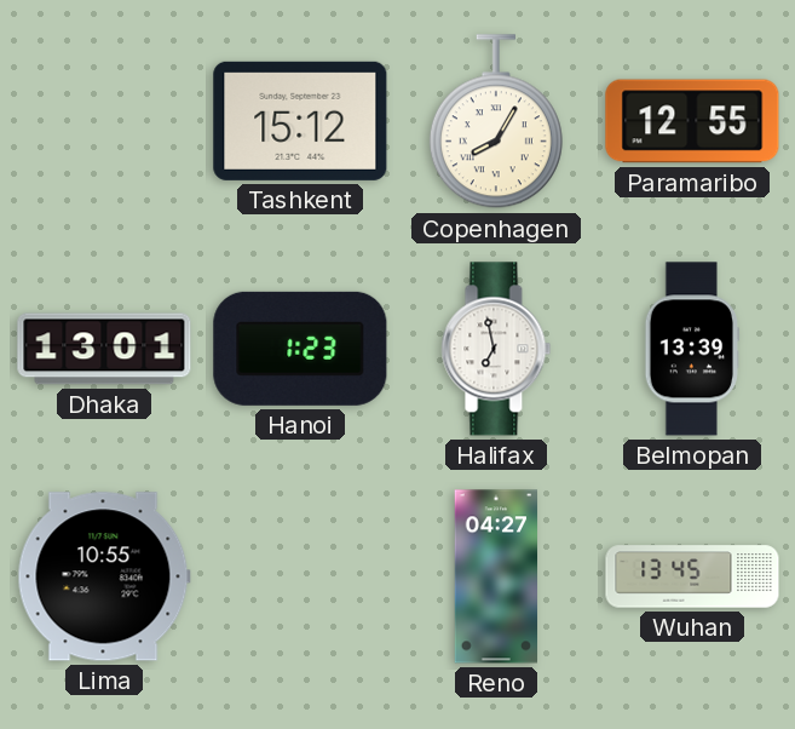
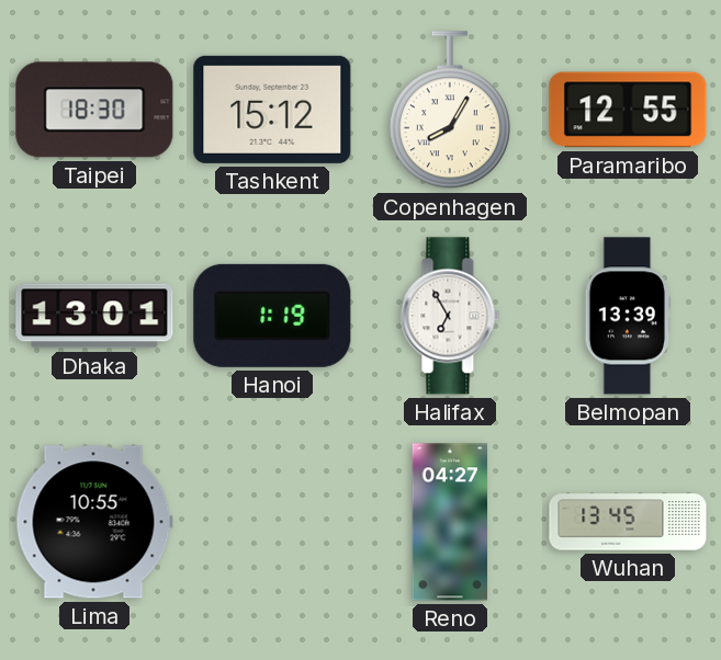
Taipei: none -> 18:30 (94, 110)
Hanoi: 1:23 -> 1:19 (272, 316)
Halifax: 6:58 -> 6:55 (450, 316)
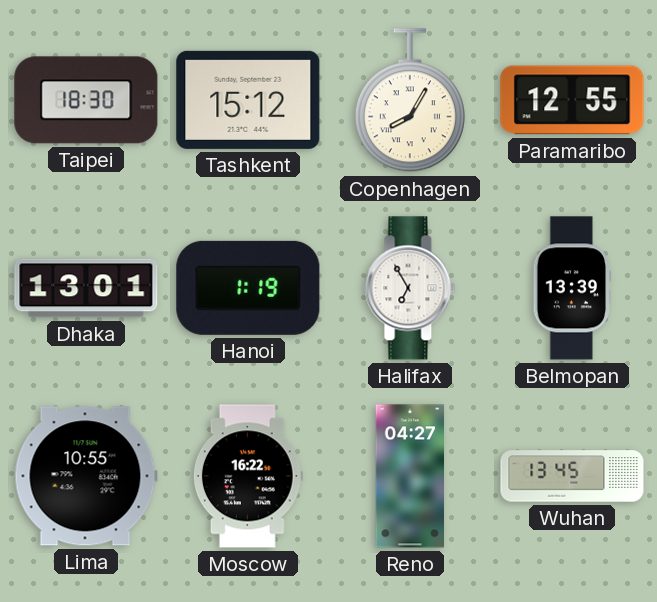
Moscow: none -> 16:22 (248, 476)
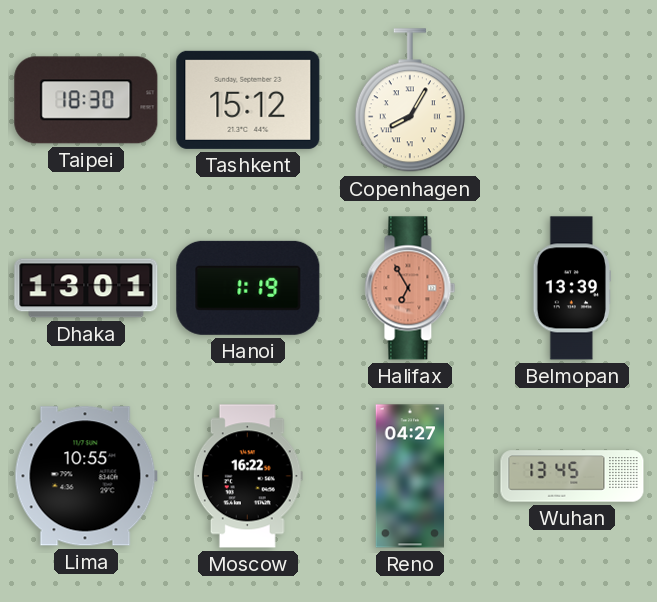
Paramaribo: 12:55 -> none (572, 100)
Halifax dial: white -> salmon (410, 288)
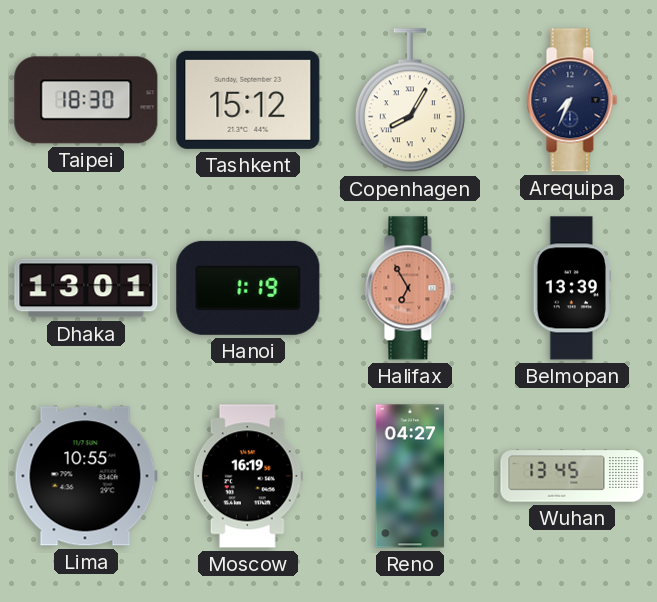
Arequipa: none -> 7:34 (572, 100)
Moscow: 16:22 -> 16:19 (248, 476)
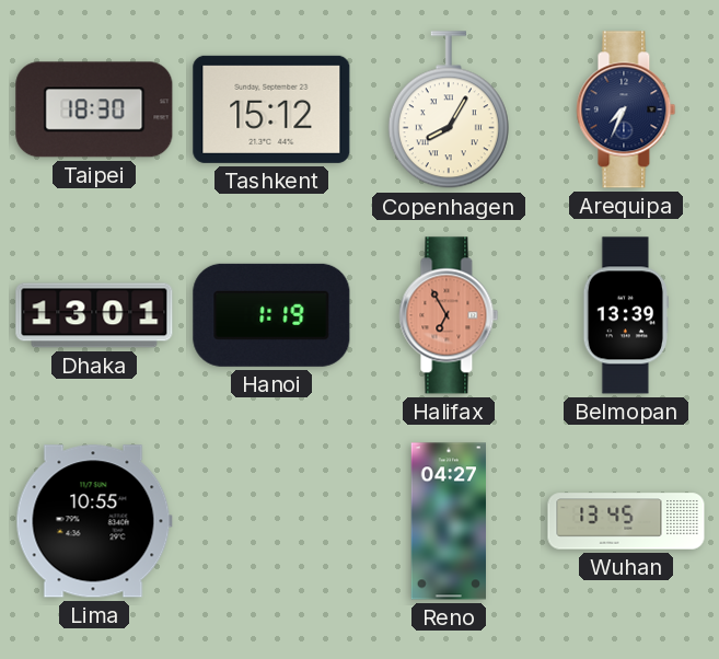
Moscow: 16:19 -> none (248, 476)
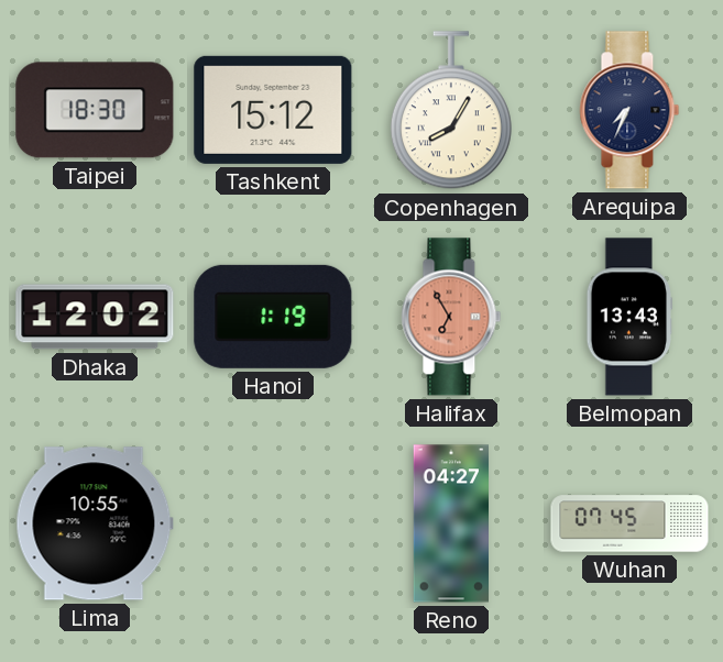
Dhaka: 13:01 -> 12:02 (95, 317)
Belmopan: 13:39 -> 13:43 (628, 317)
Wuhan: 13:45 -> 07:45 (629, 523)
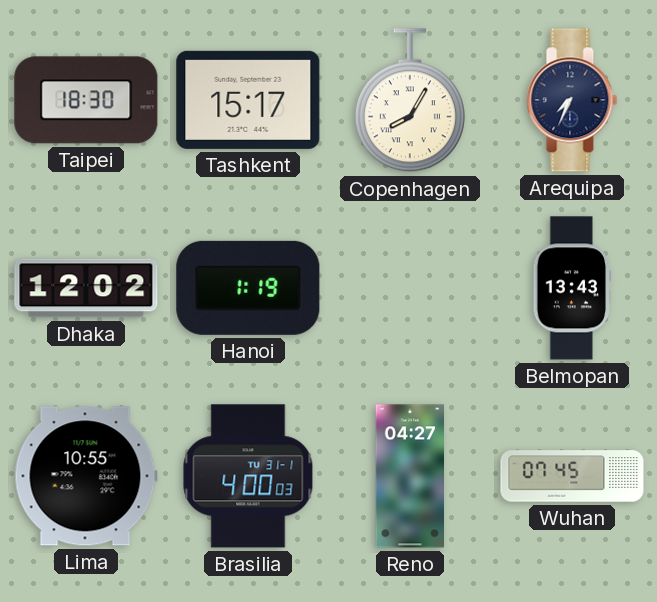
Tashkent: 15:12 -> 15:17 (248, 100)
Halifax: 6:55 -> none (451, 317)
Brasilia: none -> 4:00 (248, 476)
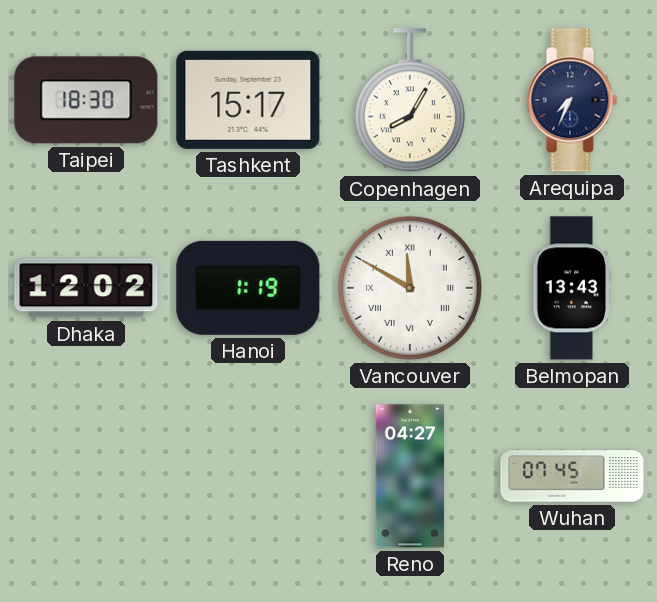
Vancouver: none -> 11:50 (410, 288)
Lima: 10:55 -> none (86, 476)
Brasilia: 4:00 -> none (248, 476)
